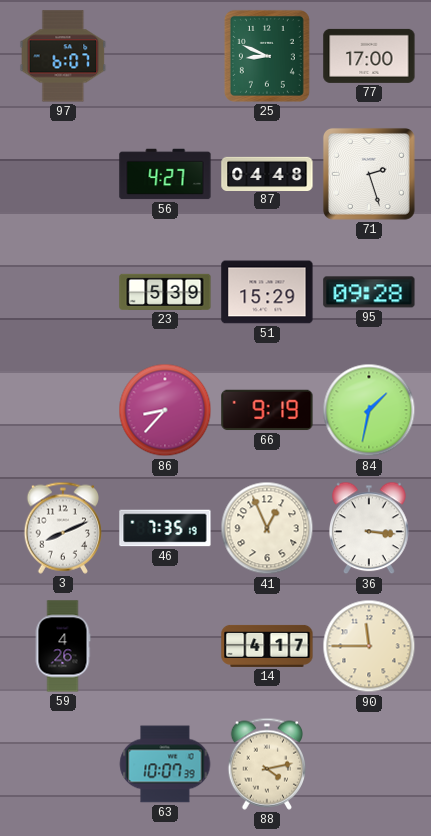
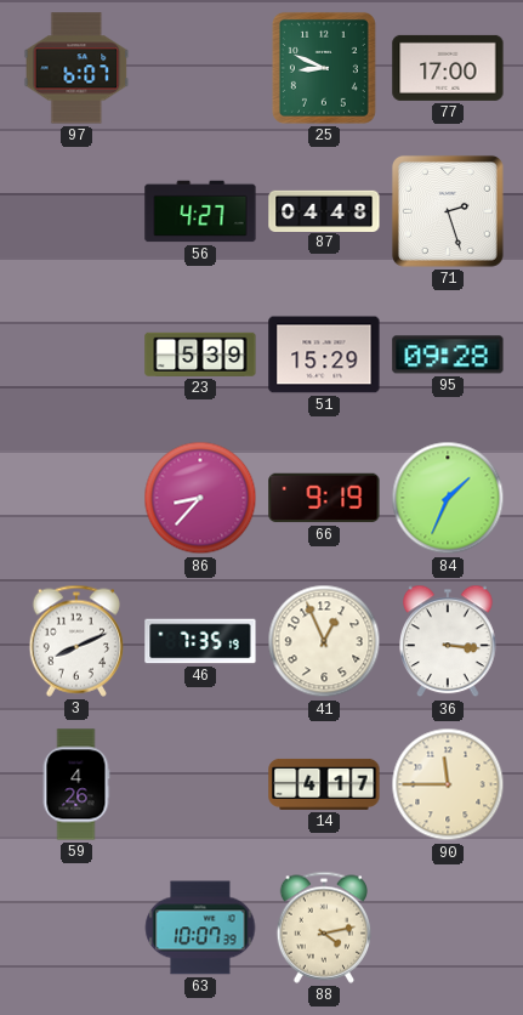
84: 1:32 -> 1:34 (448, 498)
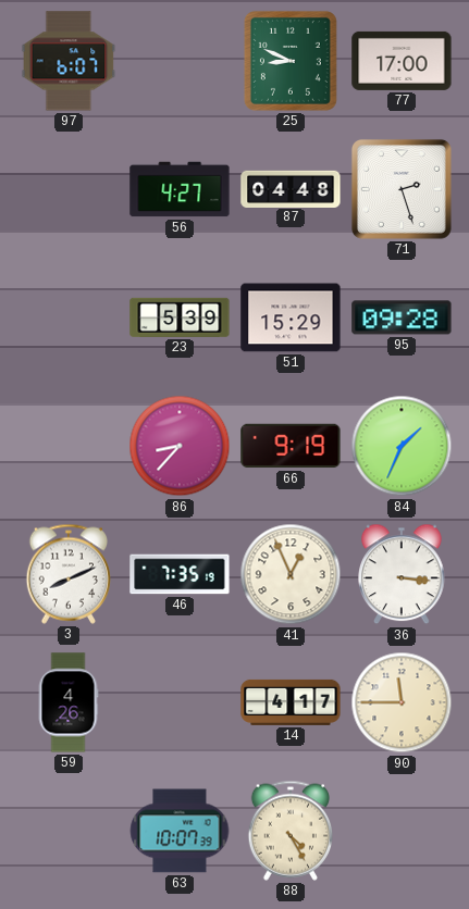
88: 4:13 -> 4:25 (289, 831)
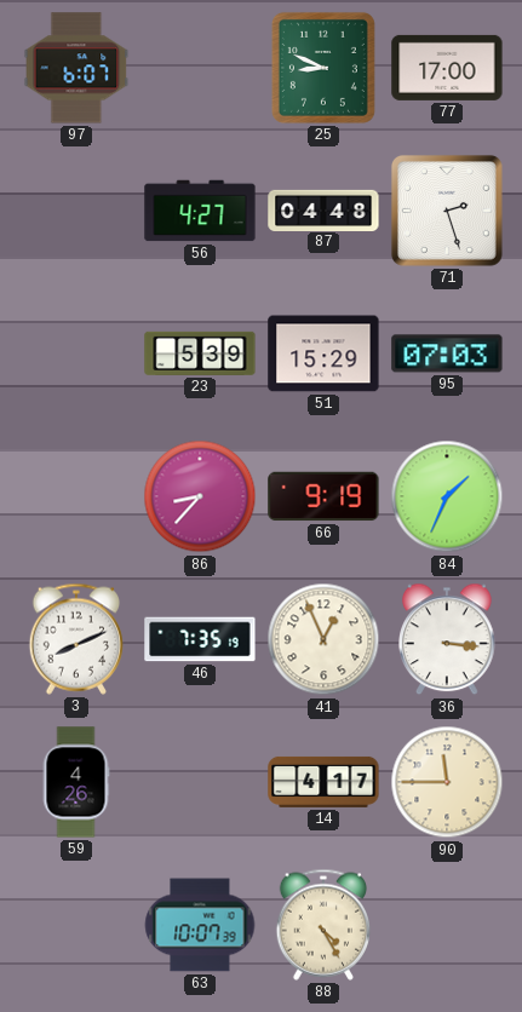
95: 09:28 -> 07:03 (447, 353)
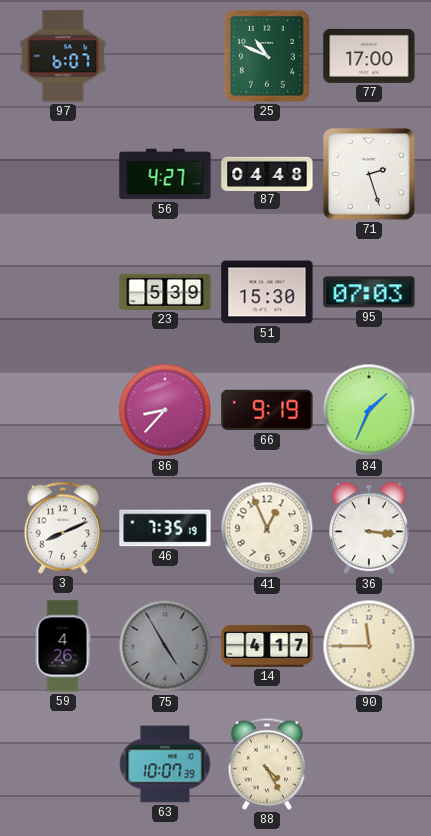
25: 8:49 -> 10:49 (267, 56)
51: 15:29 -> 15:30 (267, 292)
75: none -> 4:55 (165, 646)
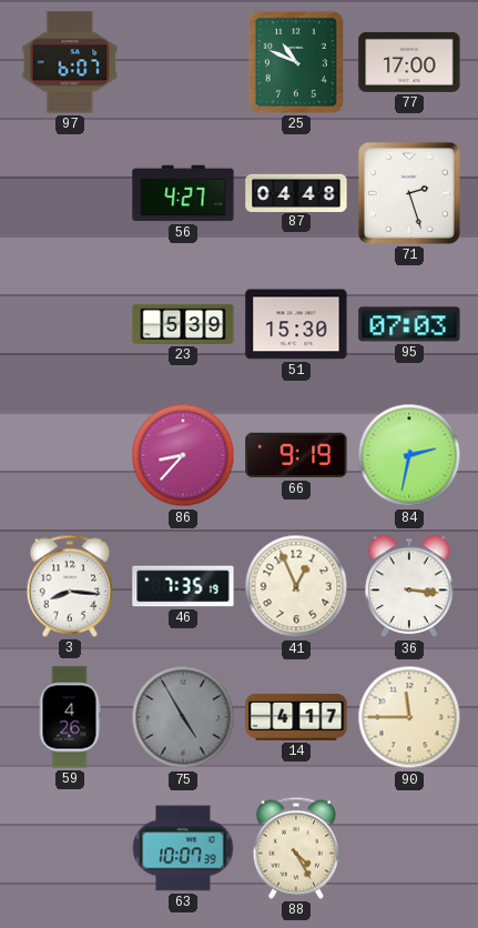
84: 1:34 -> 2:32 (409, 455)
3: 8:11 -> 8:16 (69, 586)
